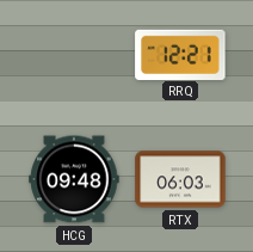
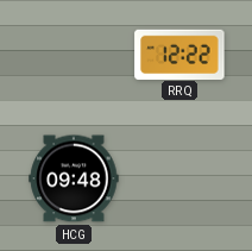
RRQ: 12:21 -> 12:22 (179, 54)
RTX: 06:03 -> none (180, 179)
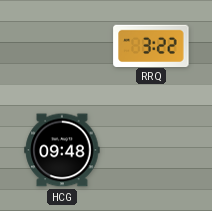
RRQ: 12:22 -> 3:22 (151, 45)
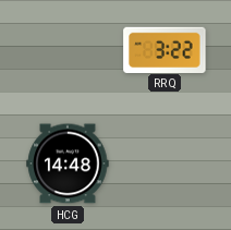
HCG: 09:48 -> 14:48 (68, 164)
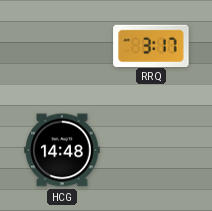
RRQ: 3:22 -> 3:17 (151, 45)
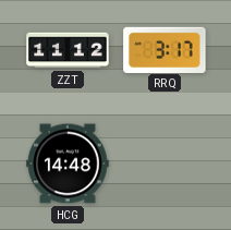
ZZT: none -> 11:12 (68, 50)
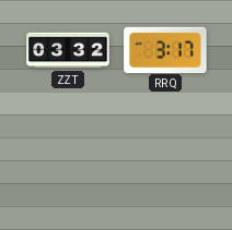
ZZT: 11:12 -> 03:32 (68, 50)
HCG: 14:48 -> none (68, 164)
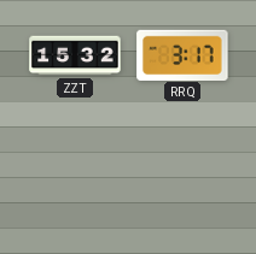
ZZT: 03:32 -> 15:32 (75, 55)
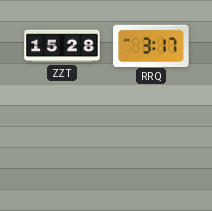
ZZT: 15:32 -> 15:28 (62, 46)
